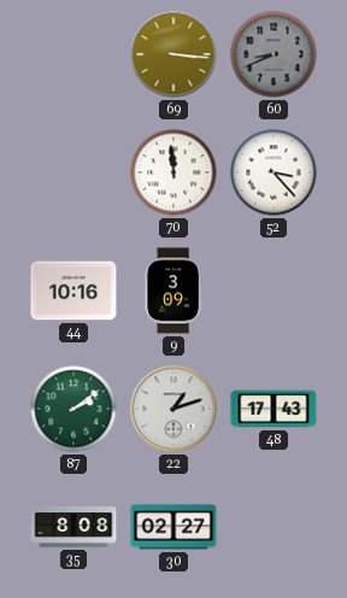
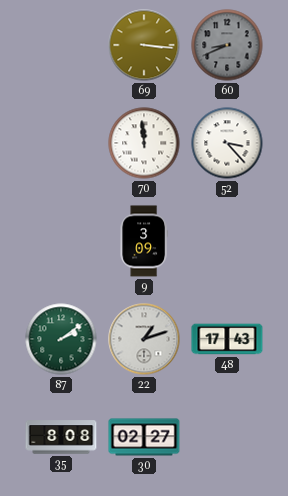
44: 10:16 -> none (73, 291)
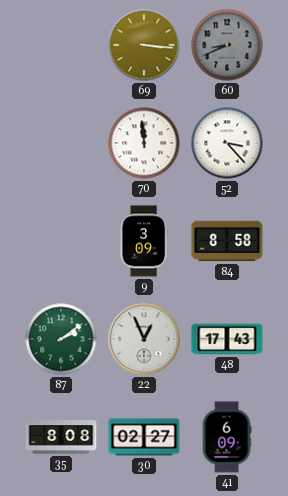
84: none -> 8:58 (227, 241)
22: 1:12 -> 12:56 (144, 339)
41: none -> 6:09 (227, 437)
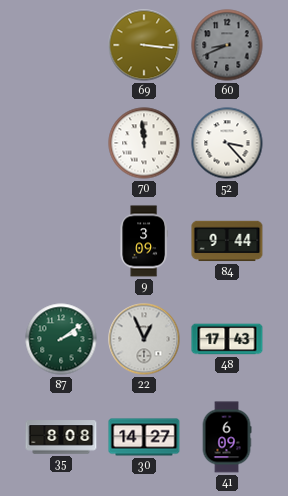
84: 8:58 -> 9:44 (227, 241)
30: 02:27 -> 14:27 (144, 437)
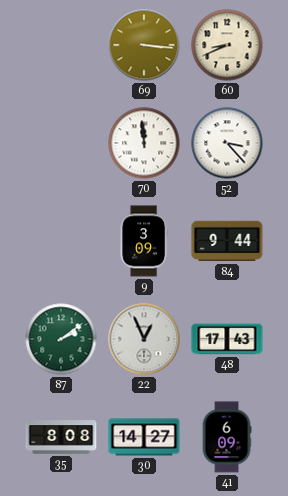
60 dial: grey -> cream (227, 45)
